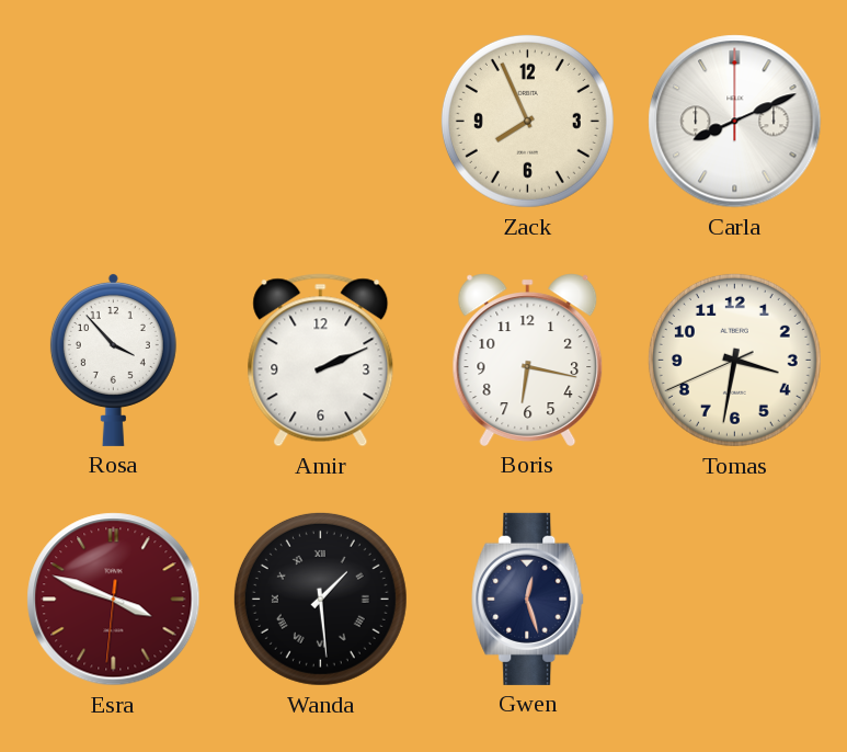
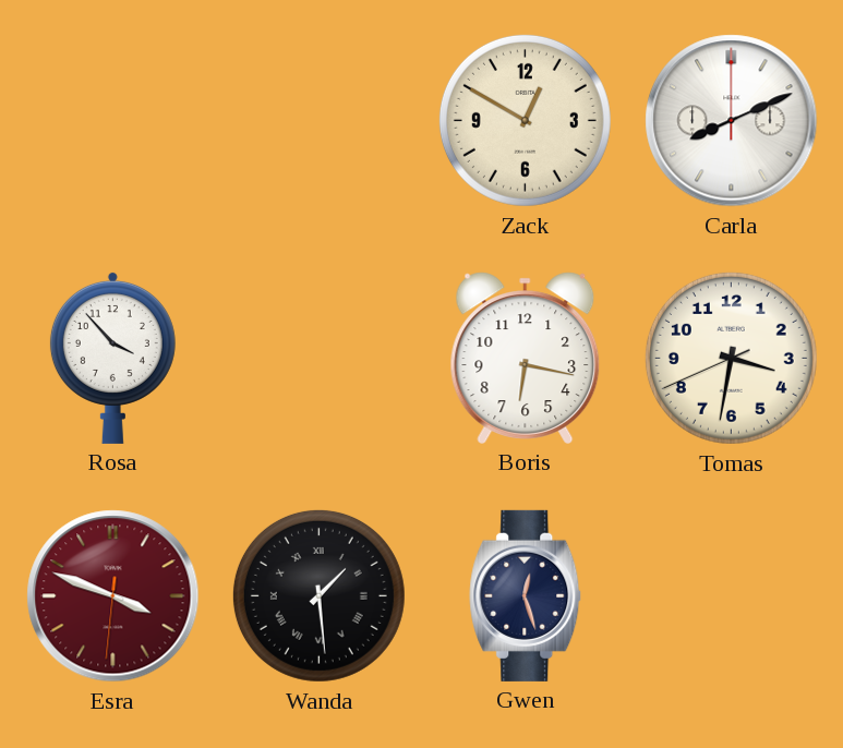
Zack: 7:56 -> 12:50 (525, 120)
Amir: 2:11 -> none (321, 361)
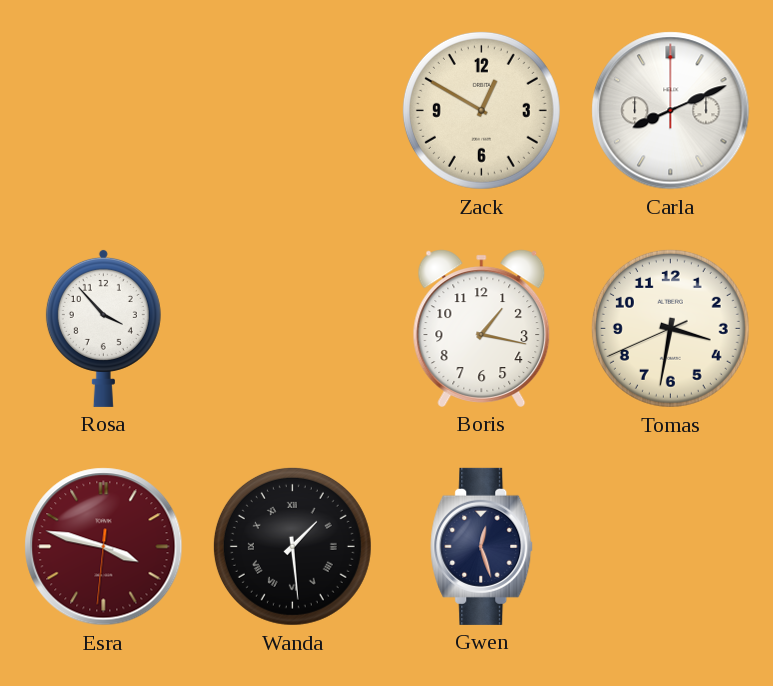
Boris: 6:17 -> 1:17 (482, 328)
Esra: 3:48 -> 3:47 (104, 547)
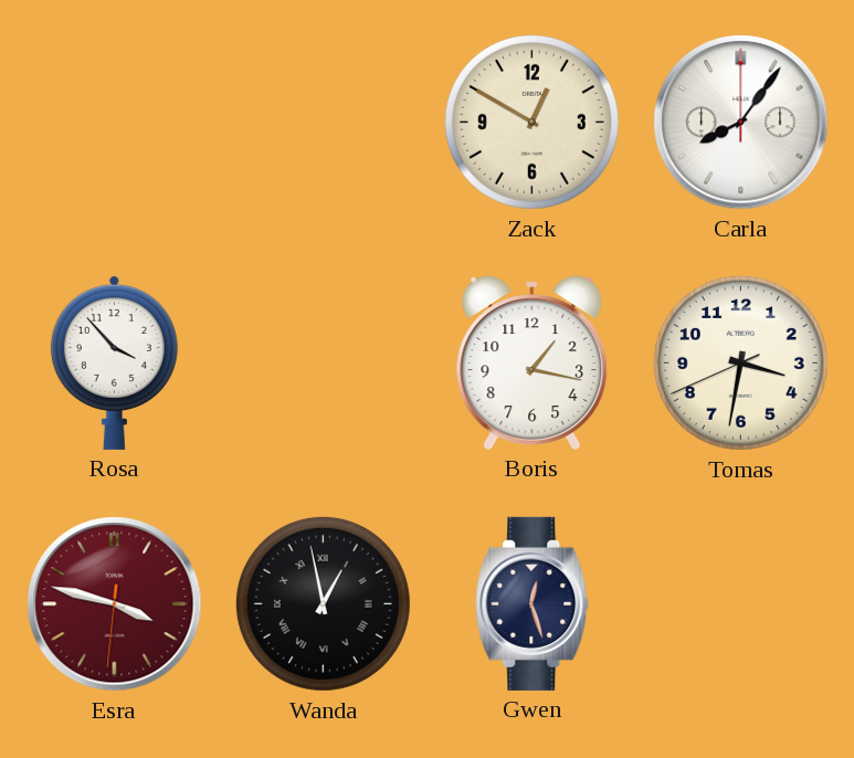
Carla: 8:11 -> 8:06 (741, 123)
Wanda: 1:29 -> 12:58 (323, 603)
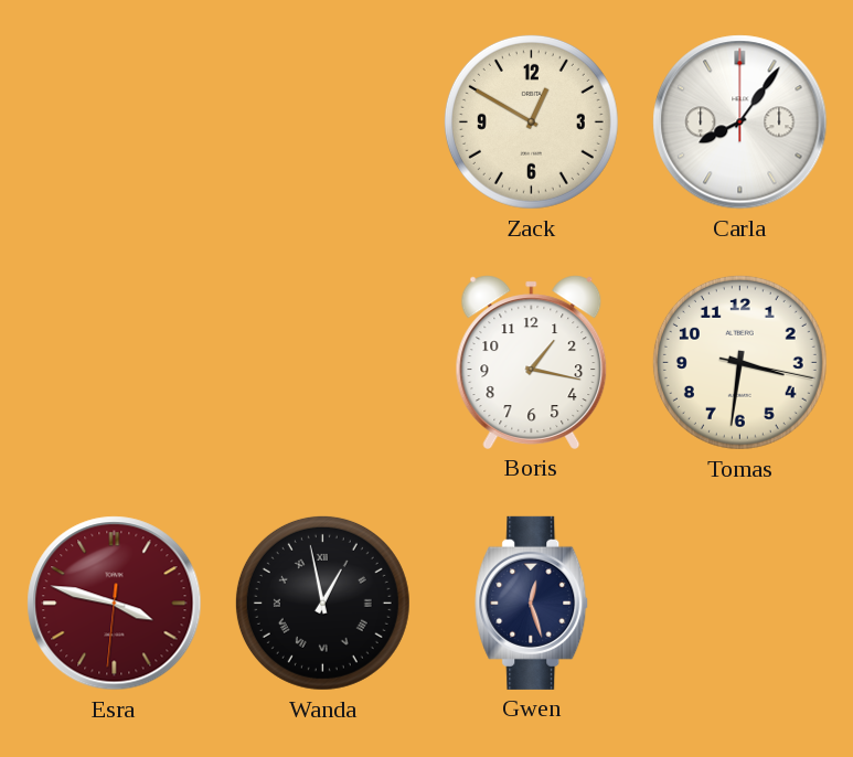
Rosa: 3:53 -> none (114, 362)
Tomas: 3:31:41 -> 3:31:17 (739, 362)
